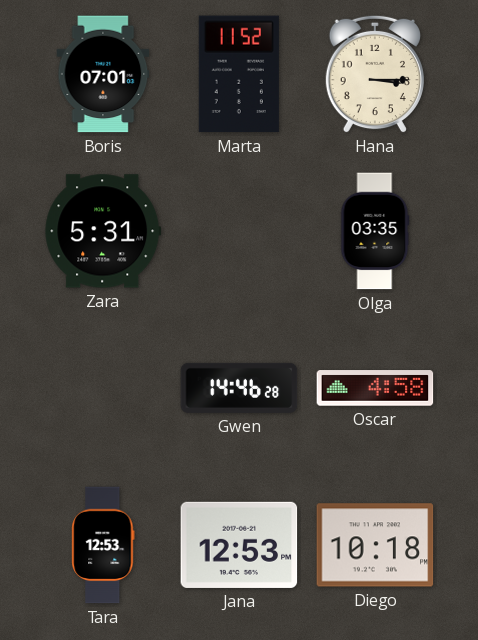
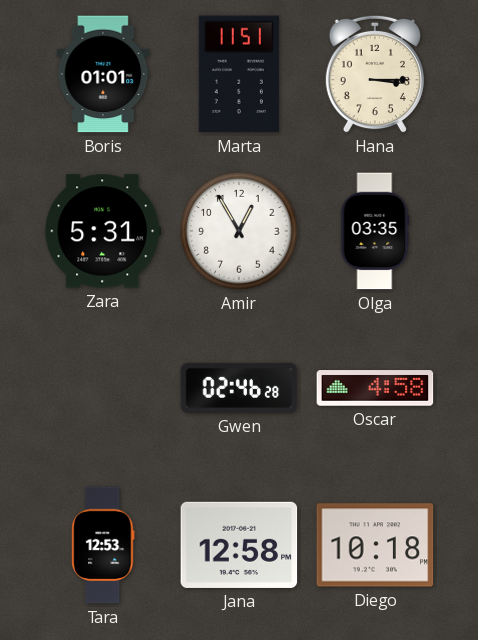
Boris: 07:01 -> 01:01 (103, 74)
Marta: 11:52 -> 11:51 (239, 74)
Amir: none -> 12:55 (239, 231)
Gwen: 14:46 -> 02:46 (239, 388)
Jana: 12:53 -> 12:58 (239, 545)
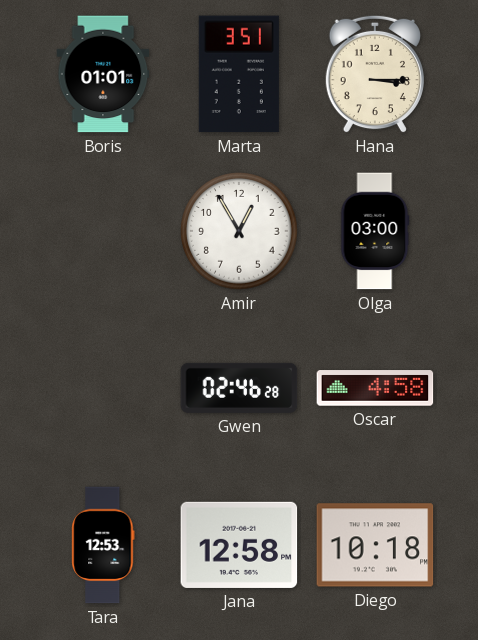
Marta: 11:51 -> 3:51 (239, 74)
Zara: 5:31 -> none (103, 231)
Olga: 03:35 -> 03:00 (375, 231)
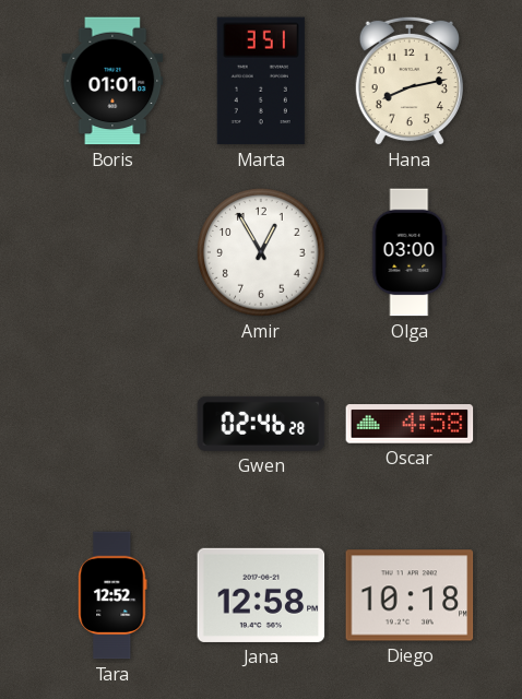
Hana: 3:15 -> 8:13 (410, 81)
Tara: 12:53 -> 12:52 (112, 595)
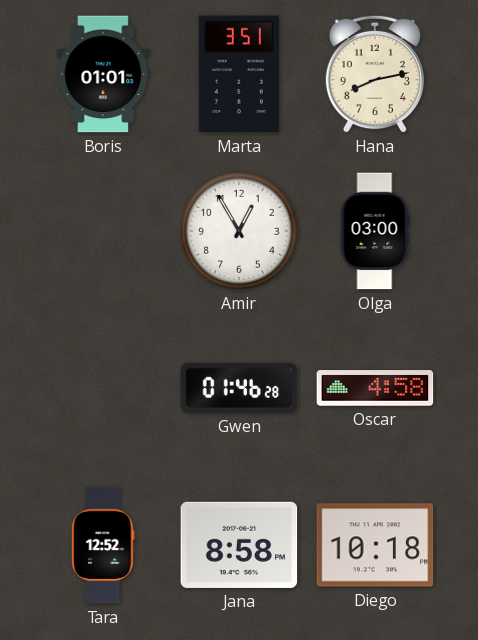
Gwen: 02:46 -> 01:46 (239, 388)
Jana: 12:58 -> 8:58 (239, 545)
